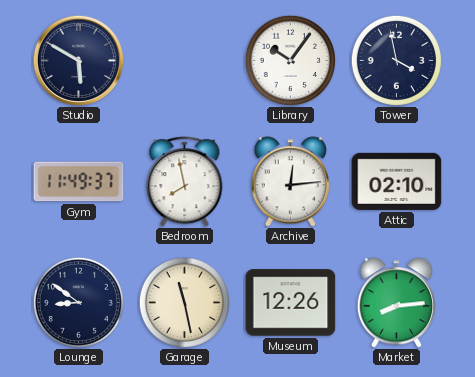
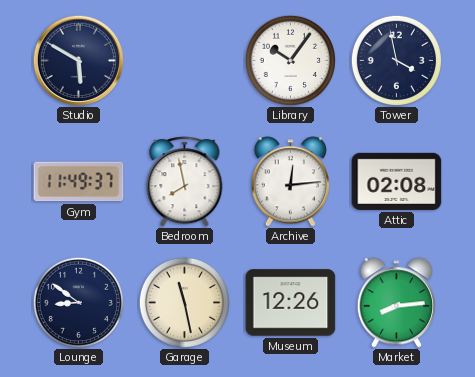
Attic: 02:10 -> 02:08 (397, 181)
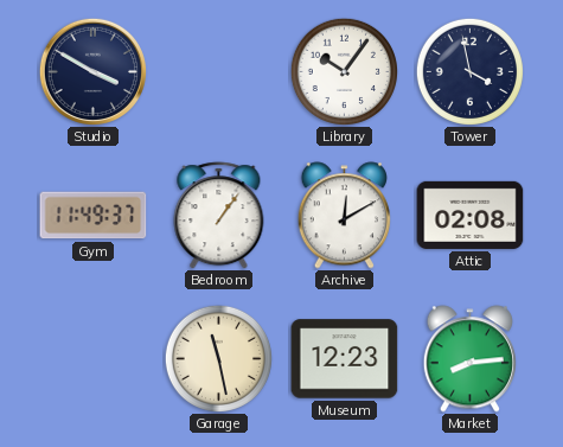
Studio: 5:50 -> 3:50 (92, 71)
Bedroom: 7:58 -> 1:06 (219, 216)
Archive: 12:14 -> 12:10 (344, 216)
Lounge: 8:51 -> none (78, 302)
Museum: 12:26 -> 12:23 (345, 359)
